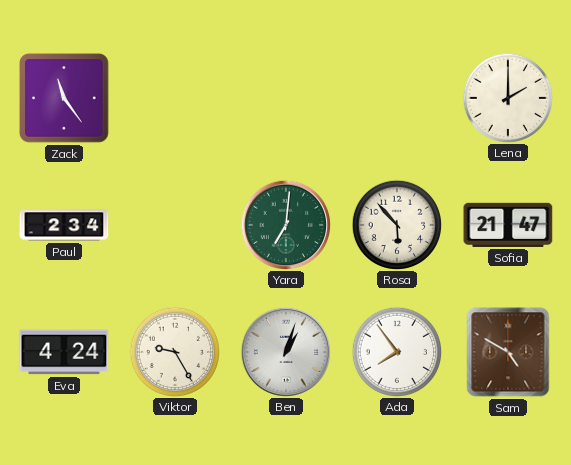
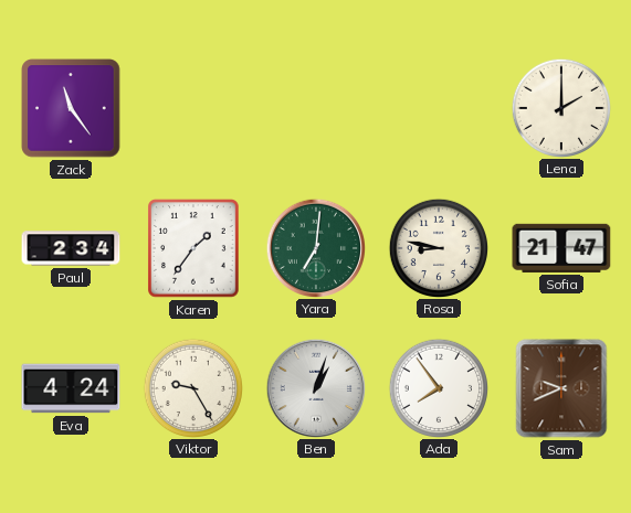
Karen: none -> 1:36 (194, 248)
Rosa: 5:53 -> 8:47 (438, 247)
Sam: 4:50 -> 9:41 (561, 388)
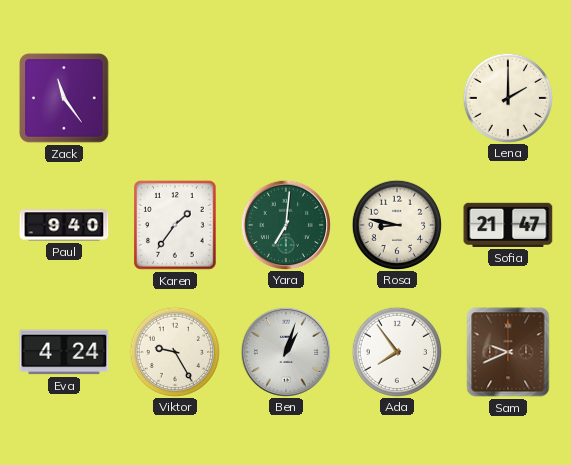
Paul: 2:34 -> 9:40 (64, 225)
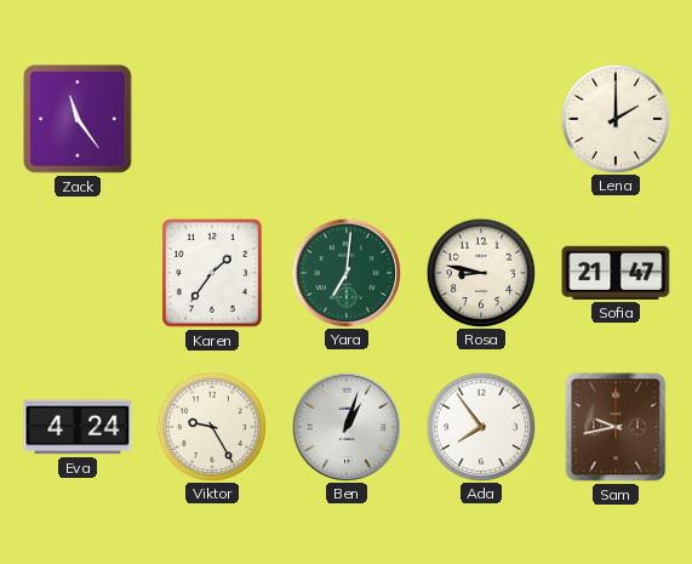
Paul: 9:40 -> none (64, 225)
Sam: 9:41 -> 9:43 (616, 427)
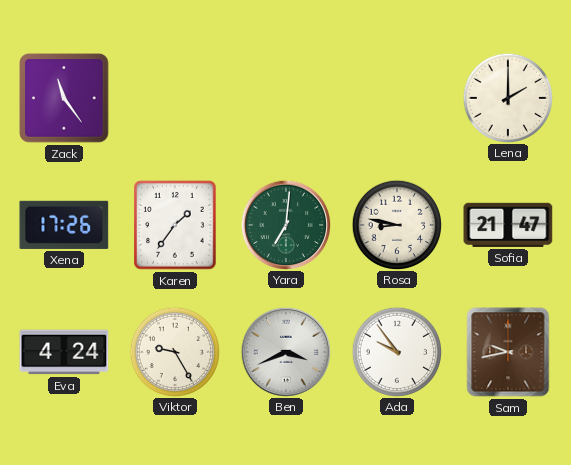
Xena: none -> 17:26 (64, 225)
Ben: 1:03 -> 3:41 (285, 351)
Ada: 7:54 -> 9:54 (396, 351)
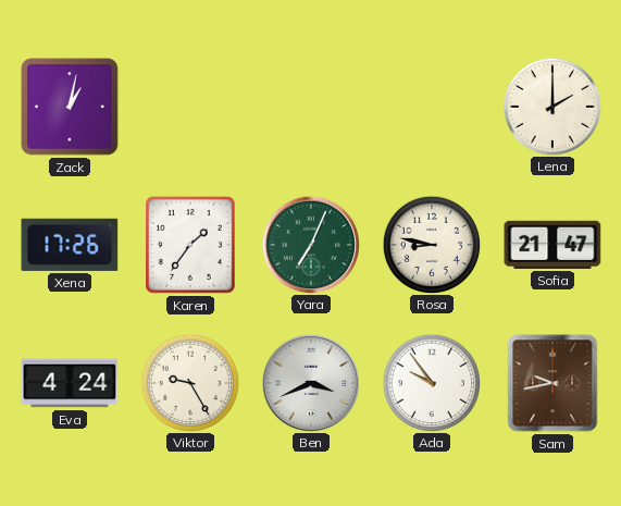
Zack: 11:24 -> 1:02 (70, 107)
Yara: 7:01 -> 7:04 (310, 244)
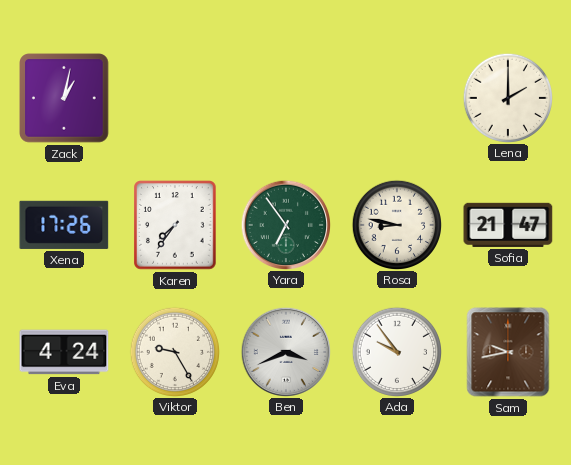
Karen: 1:36 -> 7:36 (176, 225)
Yara: 7:04 -> 6:54 (285, 224)
